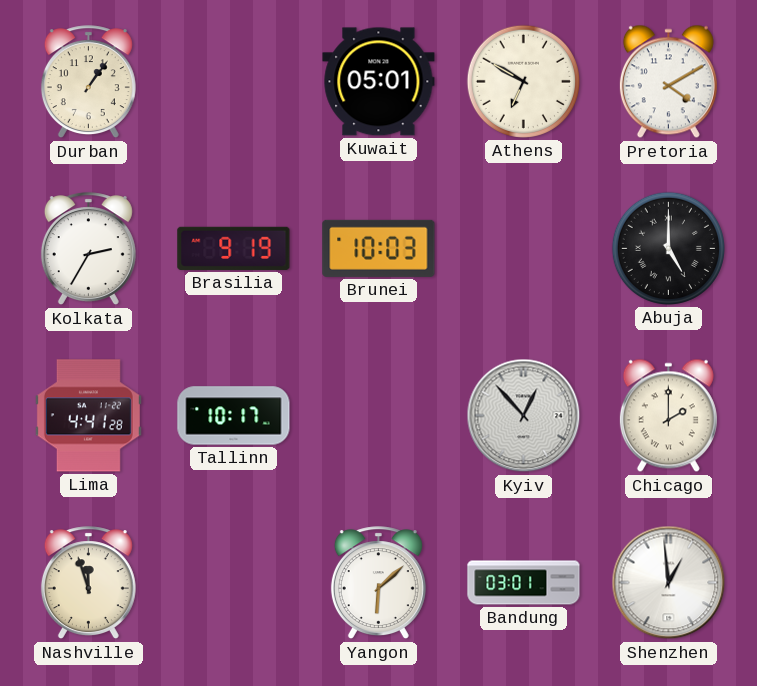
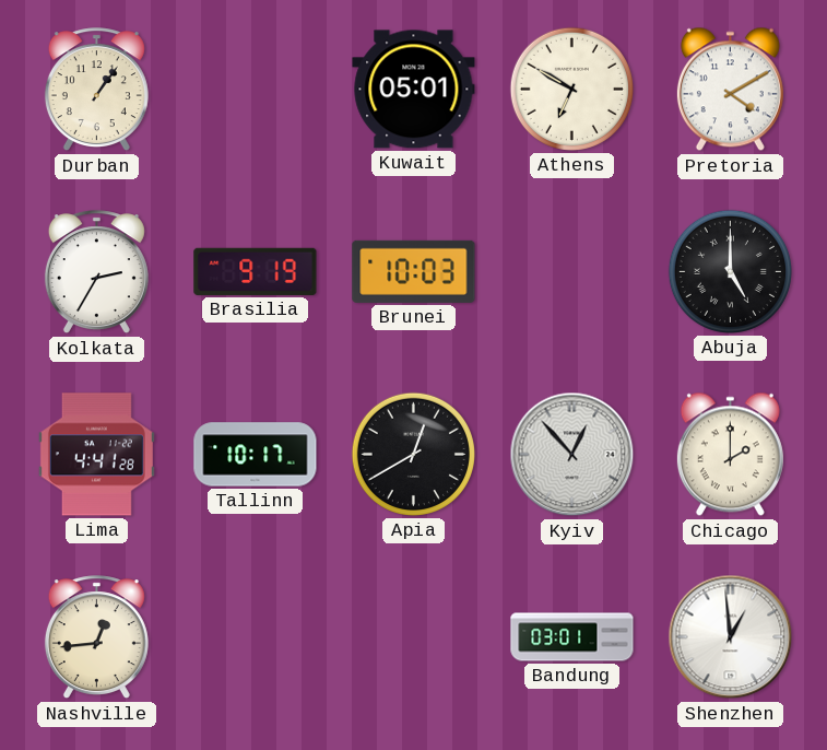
Apia: none -> 12:40 (413, 454)
Nashville: 11:57 -> 12:44 (96, 637)
Yangon: 6:08 -> none (378, 583)
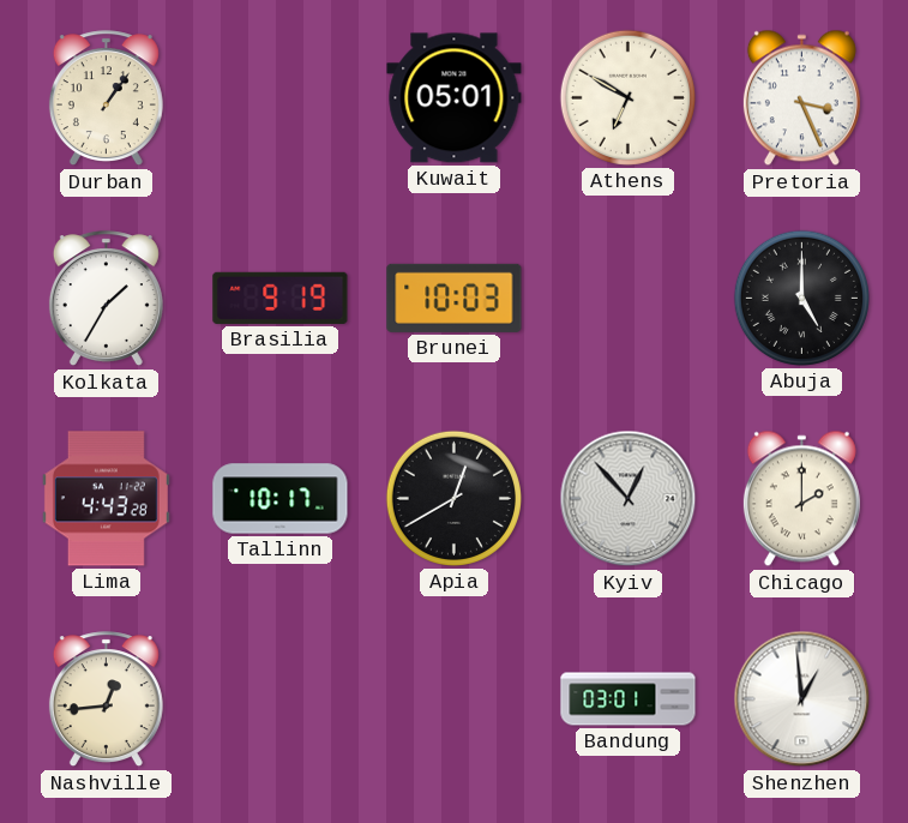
Pretoria: 4:10 -> 3:26 (801, 98)
Kolkata: 2:35 -> 1:35 (106, 299)
Lima: 4:41 -> 4:43 (106, 499)
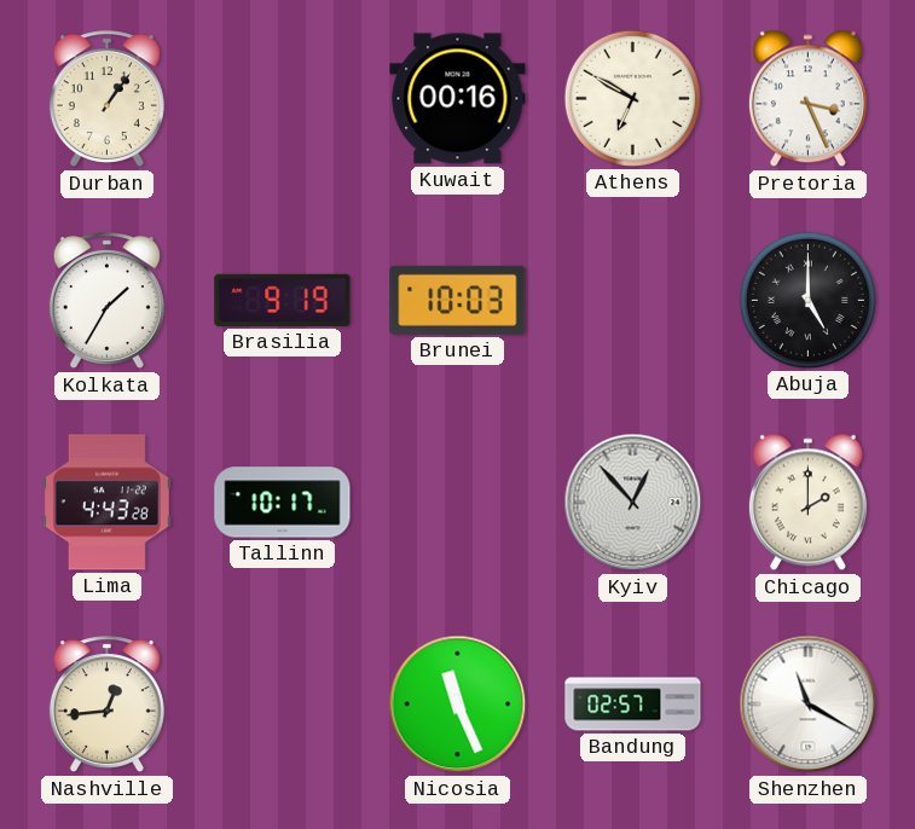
Kuwait: 05:01 -> 00:16 (458, 99)
Apia: 12:40 -> none (453, 498)
Nicosia: none -> 11:26 (458, 705)
Bandung: 03:01 -> 02:57 (633, 705)
Shenzhen: 12:59 -> 11:20 (809, 705)
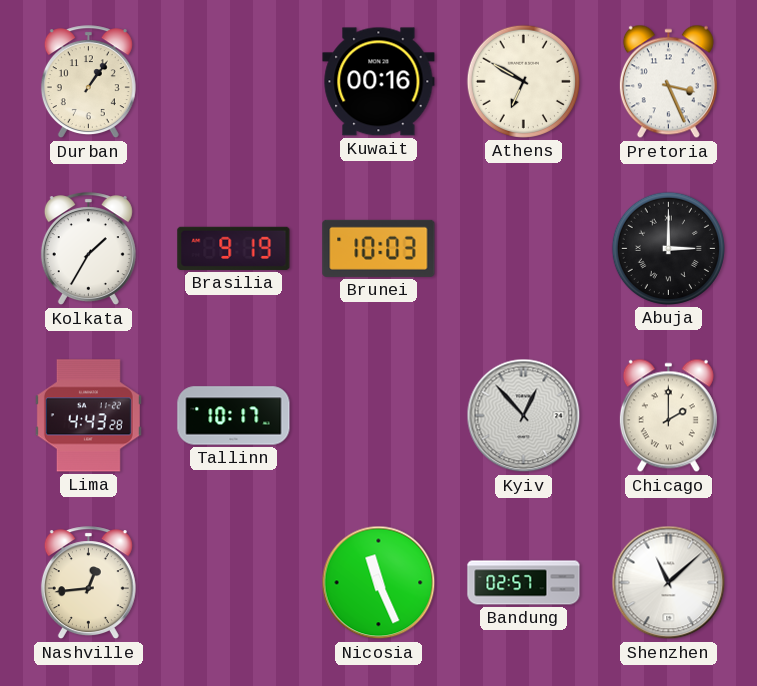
Abuja: 5:00 -> 3:00 (668, 248)
Shenzhen: 11:20 -> 11:08 (669, 583)
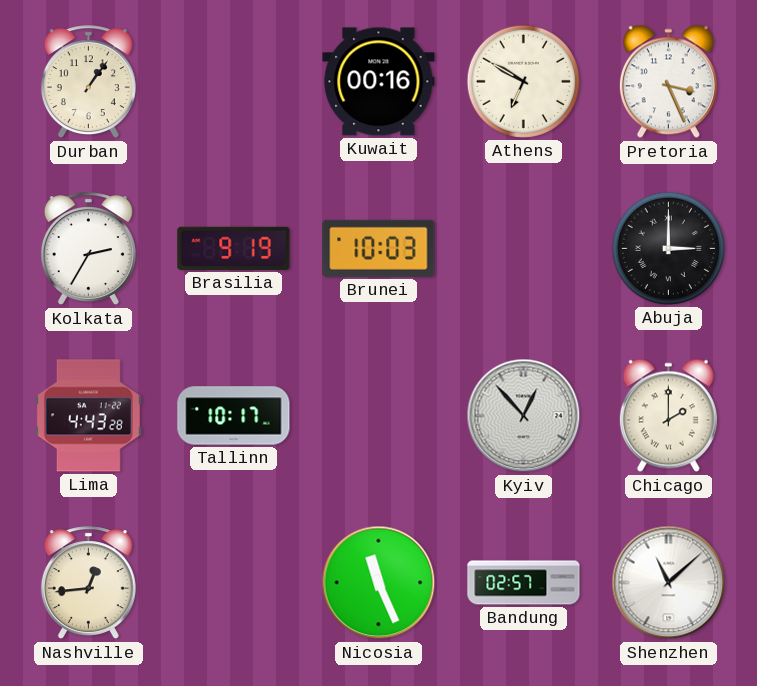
Kolkata: 1:35 -> 2:35 (88, 249)
